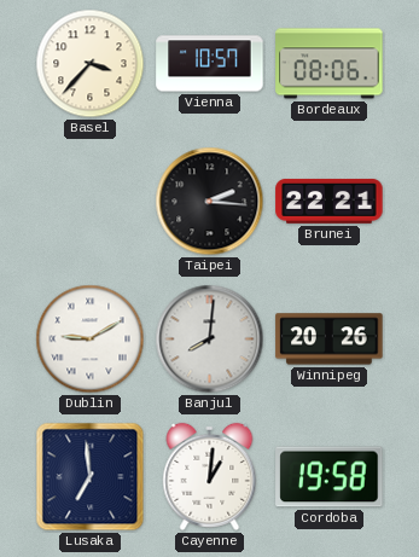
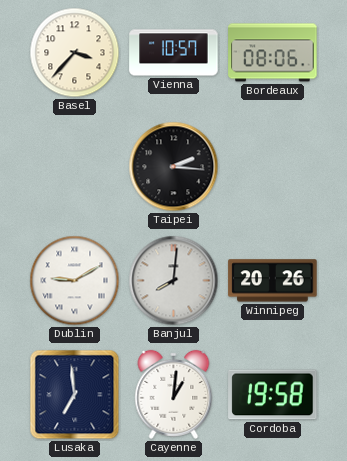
Brunei: 22:21 -> none (330, 201)
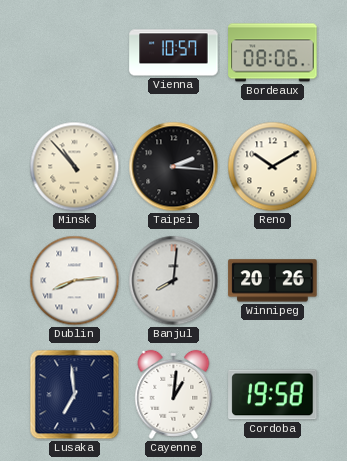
Basel: 3:37 -> none (75, 53)
Minsk: none -> 10:53 (75, 167)
Reno: none -> 10:10 (273, 167)
Dublin: 9:10 -> 8:14 (75, 281)
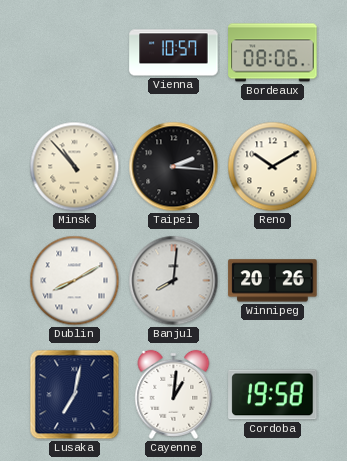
Dublin: 8:14 -> 8:10 (75, 281)
Lusaka: 6:59 -> 7:02 (75, 395)
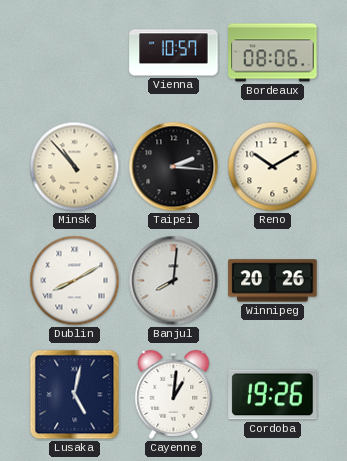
Lusaka: 7:02 -> 5:02 (75, 395)
Cordoba: 19:58 -> 19:26 (273, 395)
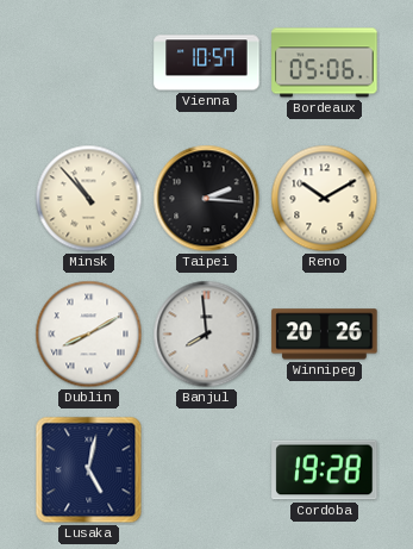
Bordeaux: 08:06 -> 05:06 (325, 63)
Banjul: 8:01 -> 7:59 (207, 335)
Cayenne: 1:01 -> none (174, 394)
Cordoba: 19:26 -> 19:28 (325, 470)
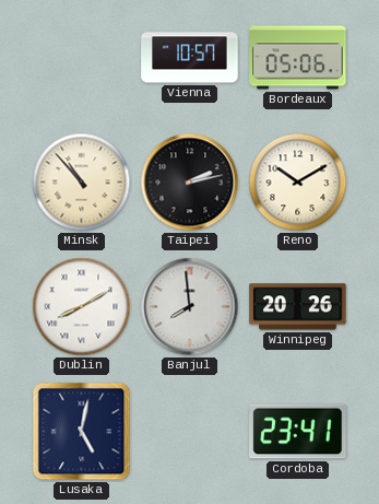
Taipei: 2:16 -> 2:13 (190, 183)
Cordoba: 19:28 -> 23:41 (298, 432)
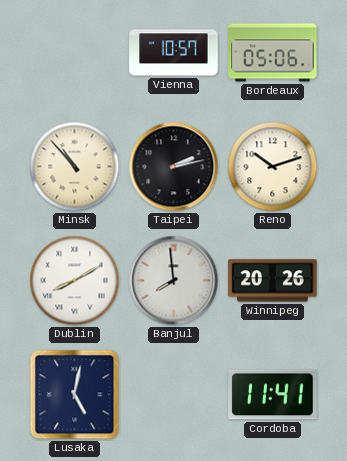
Reno: 10:10 -> 10:12 (273, 167)
Cordoba: 23:41 -> 11:41 (273, 395)
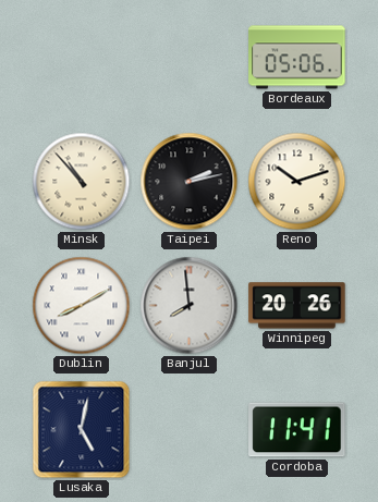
Vienna: 10:57 -> none (174, 53)
